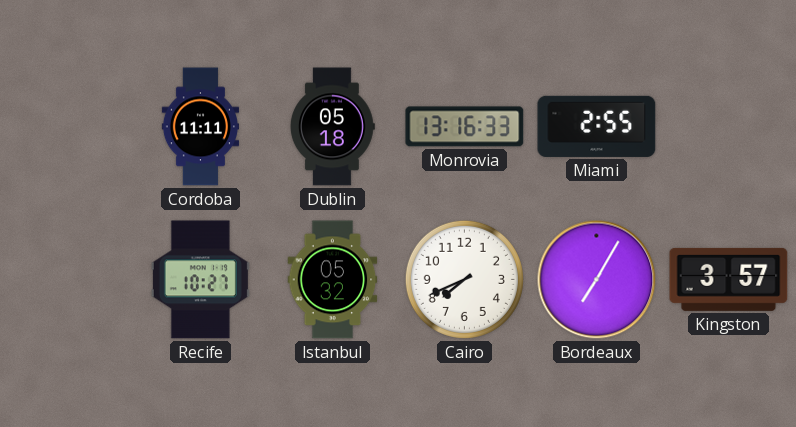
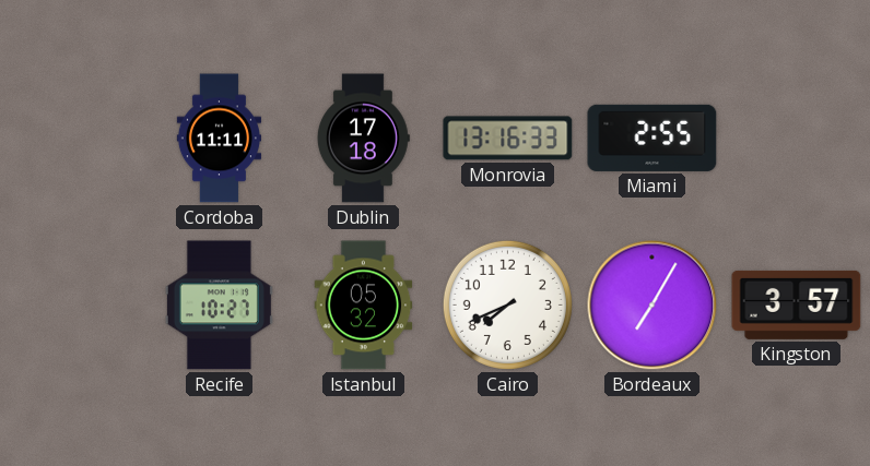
Dublin: 05:18 -> 17:18 (363, 139)
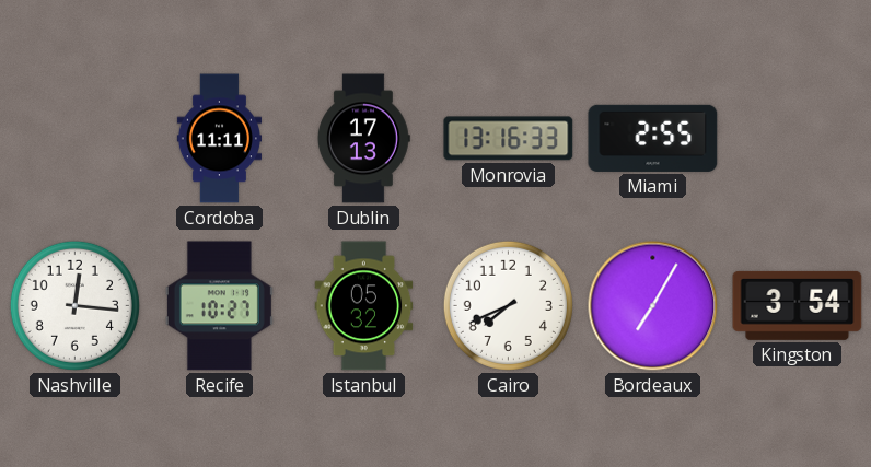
Dublin: 17:18 -> 17:13 (363, 139)
Nashville: none -> 12:16 (74, 305)
Kingston: 3:57 -> 3:54 (798, 305)
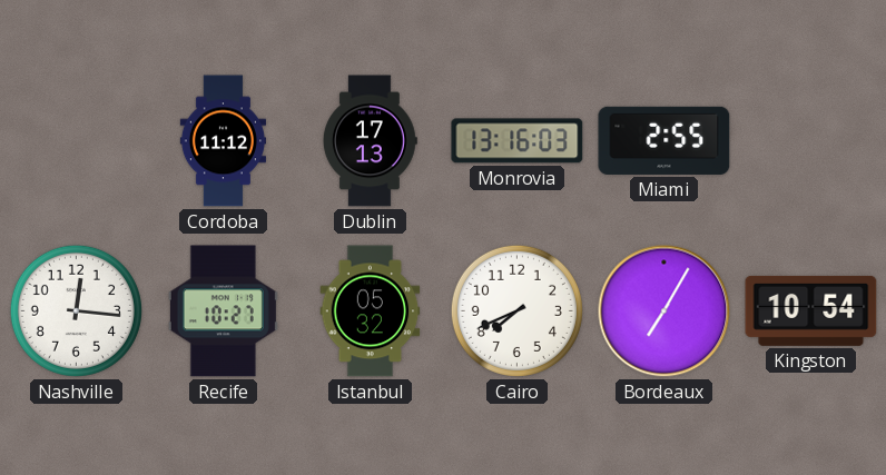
Cordoba: 11:11 -> 11:12 (223, 141)
Monrovia: 13:16:33 -> 13:16:03 (518, 141)
Kingston: 3:54 -> 10:54 (811, 310)
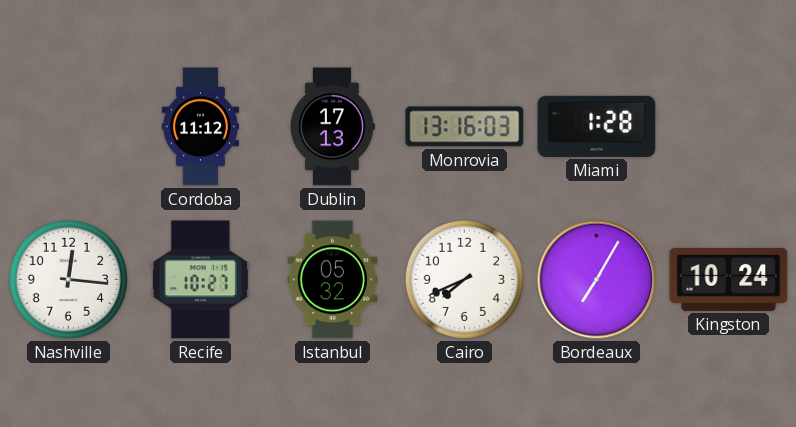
Miami: 2:55 -> 1:28 (597, 126)
Kingston: 10:54 -> 10:24 (729, 279)
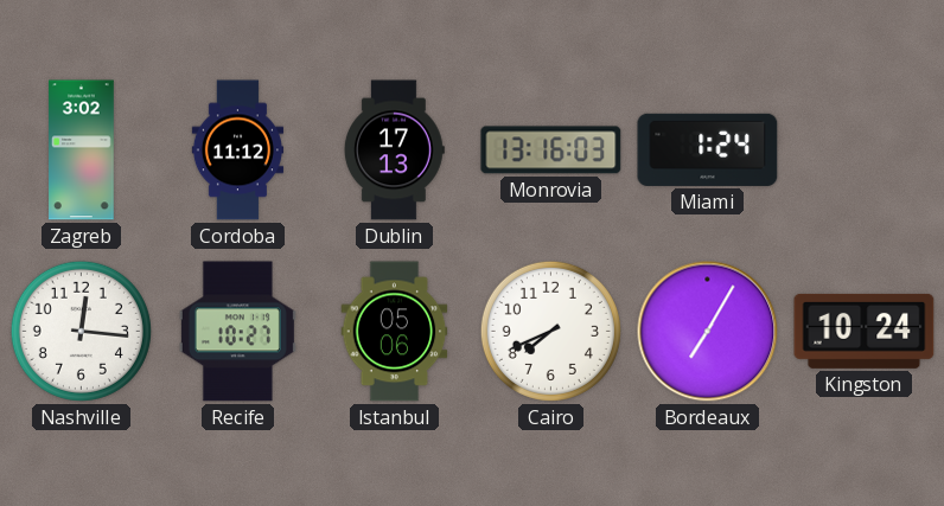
Zagreb: none -> 3:02 (82, 150)
Miami: 1:28 -> 1:24 (708, 149)
Istanbul: 05:32 -> 05:06 (395, 332)
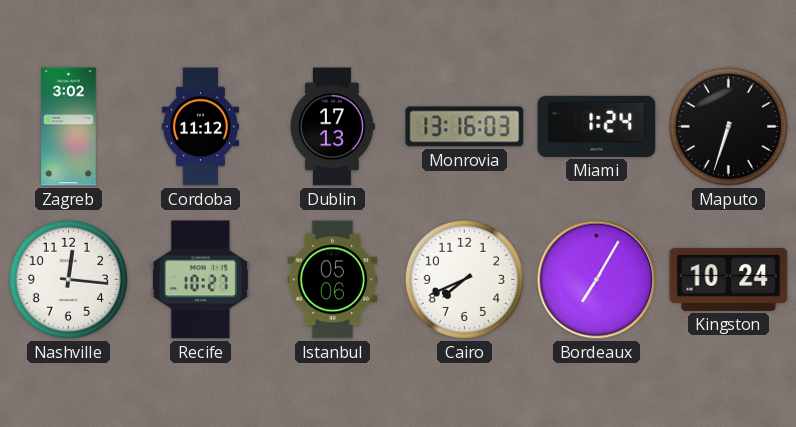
Maputo: none -> 6:33 (728, 126)
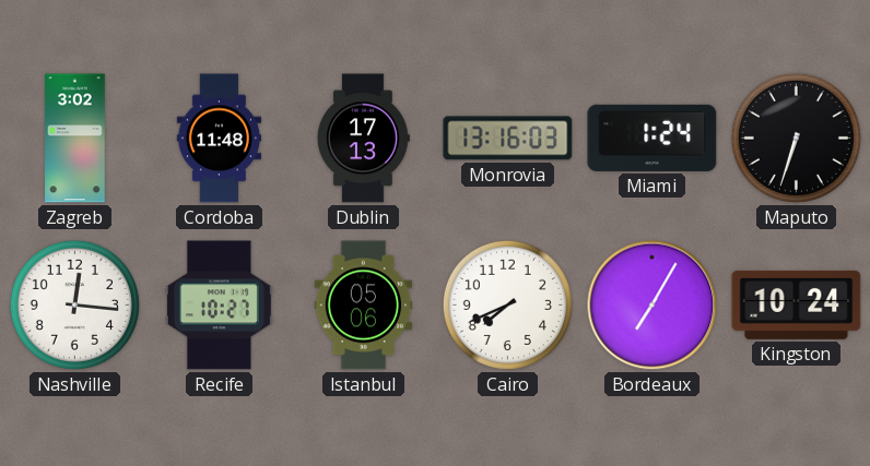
Cordoba: 11:12 -> 11:48 (219, 139)
